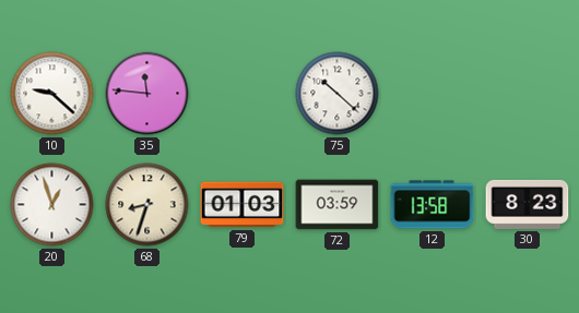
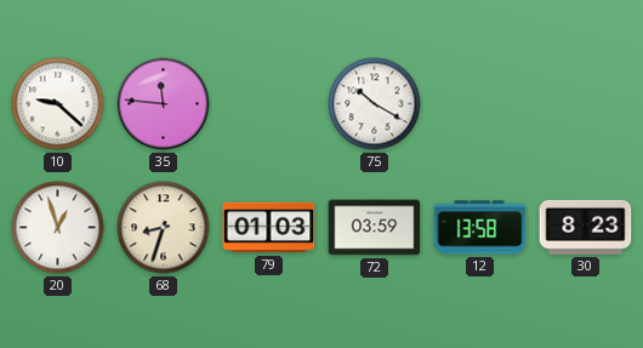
75: 10:22 -> 10:20 (375, 104)
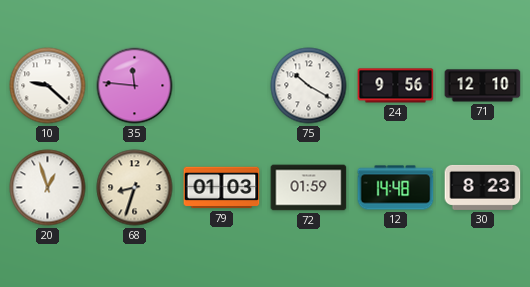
24: none -> 9:56 (396, 86)
71: none -> 12:10 (483, 86)
72: 03:59 -> 01:59 (309, 188)
12: 13:58 -> 14:48 (396, 188)
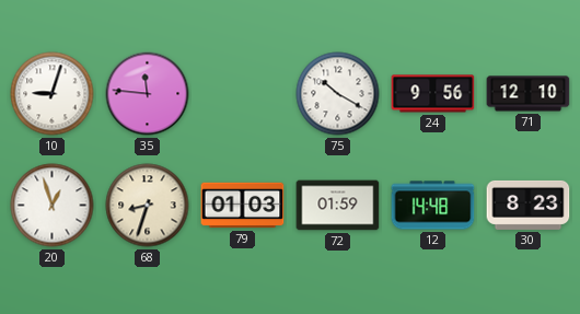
10: 9:22 -> 9:03 (53, 94)
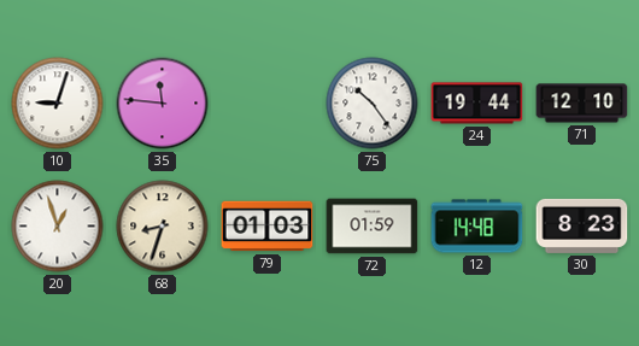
75: 10:20 -> 10:24 (373, 104)
24: 9:56 -> 19:44 (477, 104)
